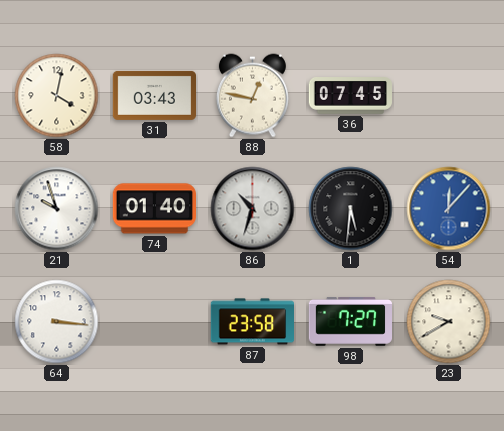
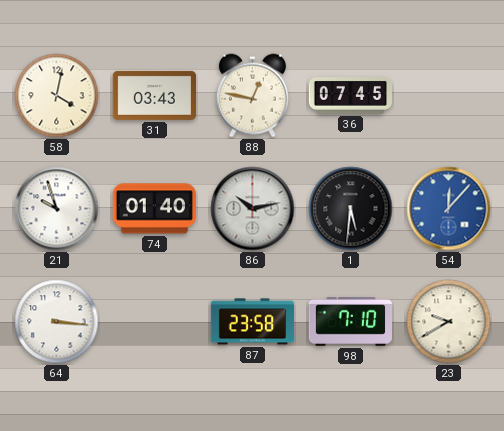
86: 10:33 -> 10:13 (253, 209)
98: 7:27 -> 7:10 (350, 322)
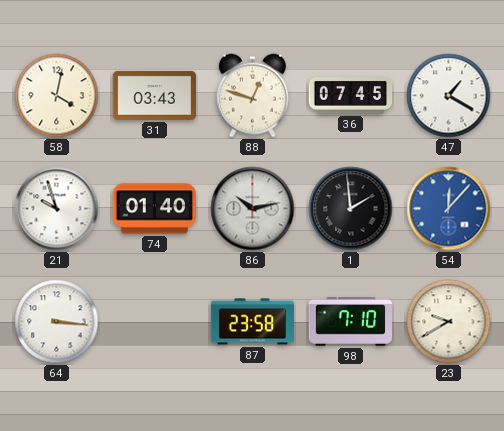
88: 12:47 -> 12:48 (252, 96)
47: none -> 1:20 (449, 96)
1: 5:31 -> 1:59 (351, 209)
